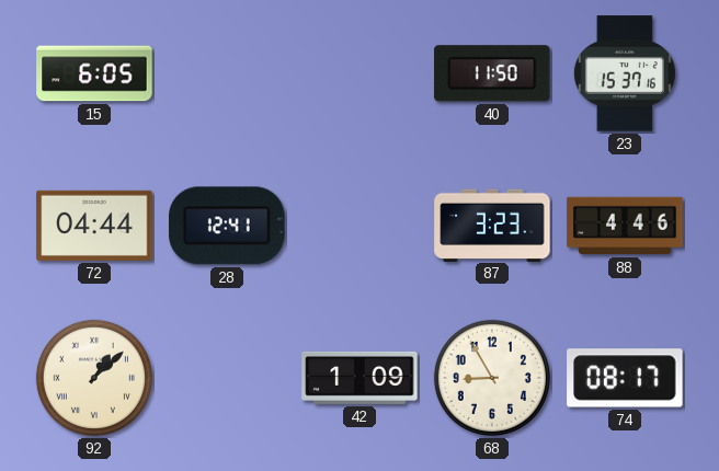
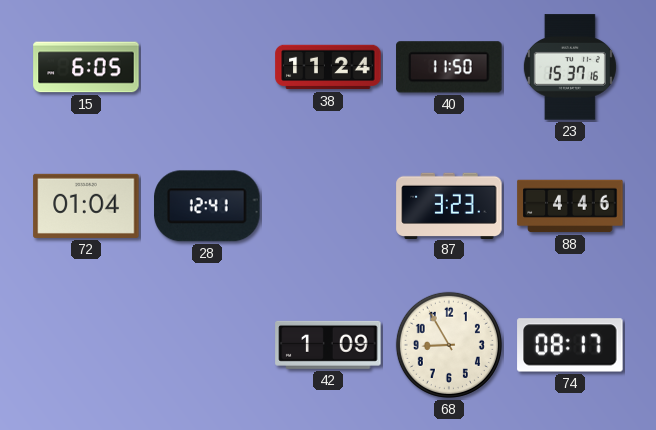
38: none -> 11:24 (328, 67)
72: 04:44 -> 01:04 (86, 206)
92: 1:08 -> none (94, 378)
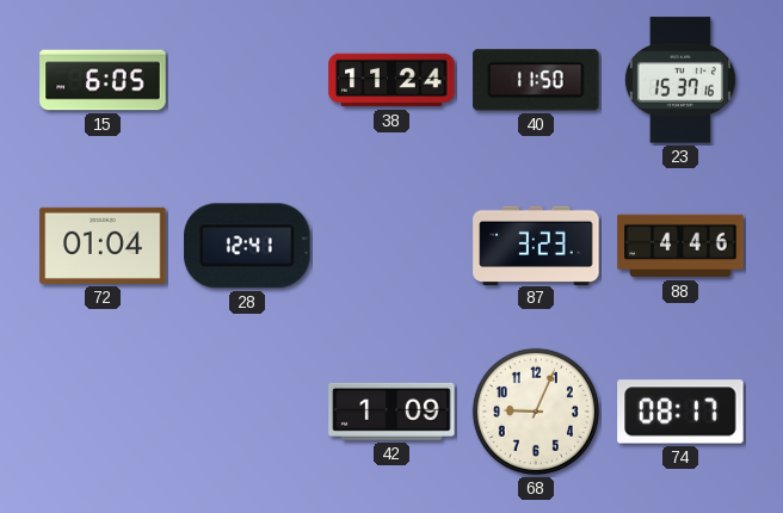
68: 8:55 -> 9:04 (536, 412)
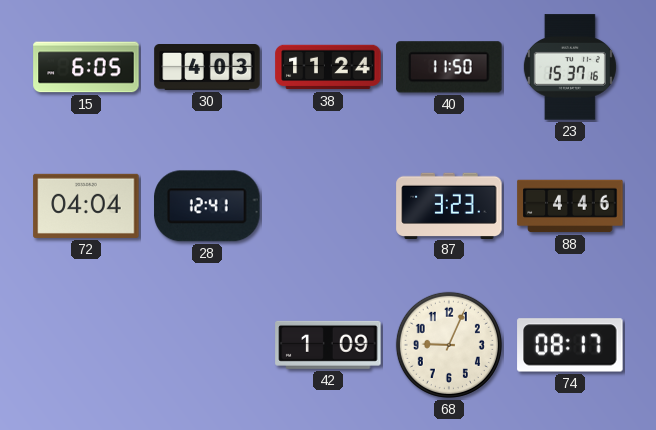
30: none -> 4:03 (207, 68)
72: 01:04 -> 04:04 (86, 206)
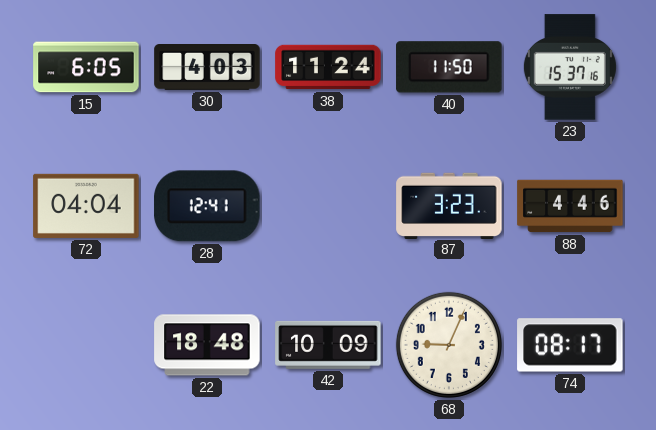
22: none -> 18:48 (207, 345)
42: 1:09 -> 10:09 (328, 345)
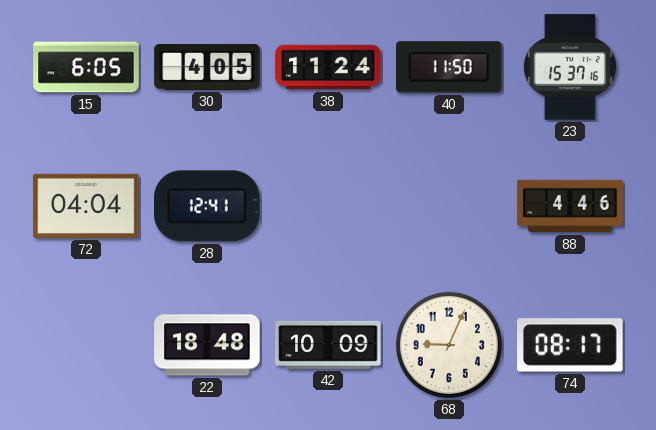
30: 4:03 -> 4:05 (207, 68)
87: 3:23 -> none (449, 205)
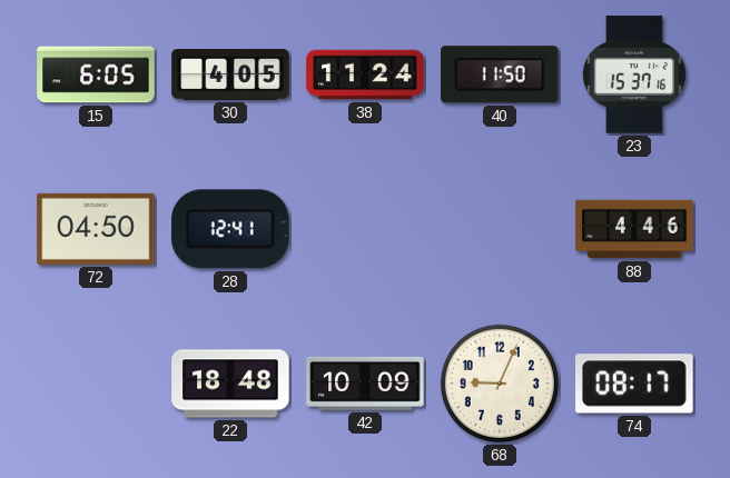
72: 04:04 -> 04:50 (96, 229)
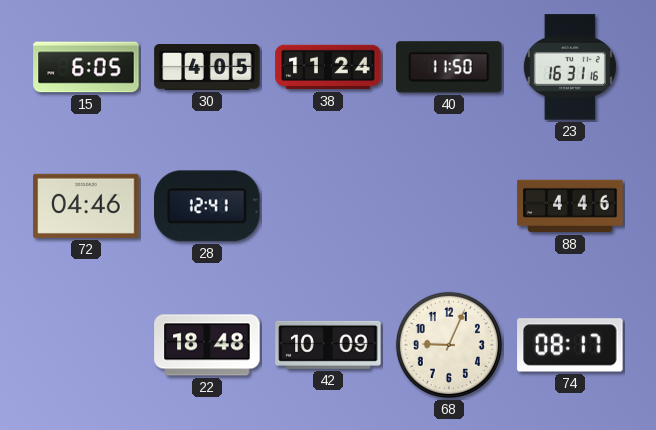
23: 15:37 -> 16:31 (570, 67)
72: 04:50 -> 04:46 (86, 206)
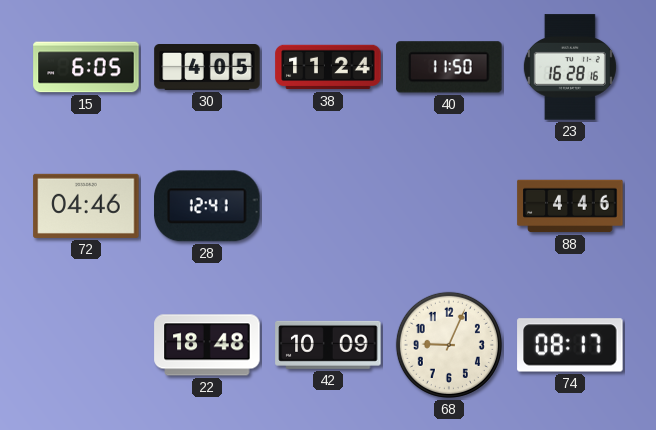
23: 16:31 -> 16:28 (570, 67)
